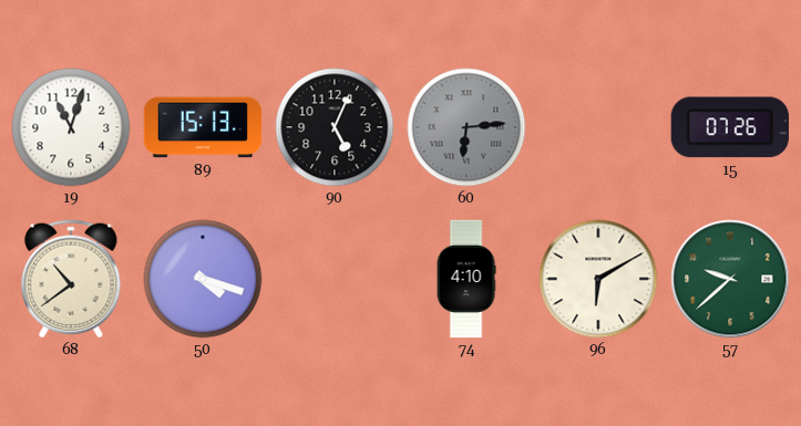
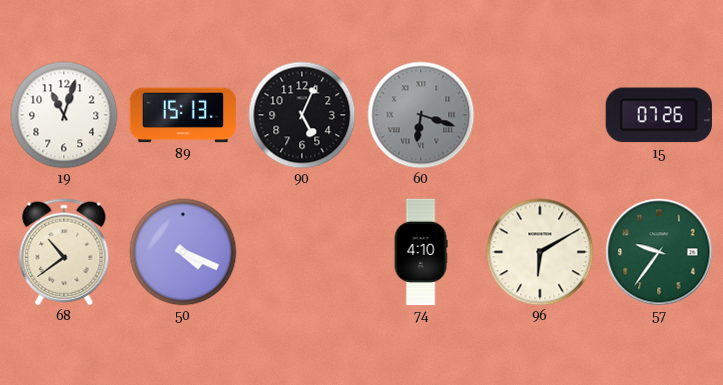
60: 6:14 -> 6:18 (421, 115)
50: 4:18 -> 4:19 (183, 252)
57: 9:38 -> 9:36 (659, 252)
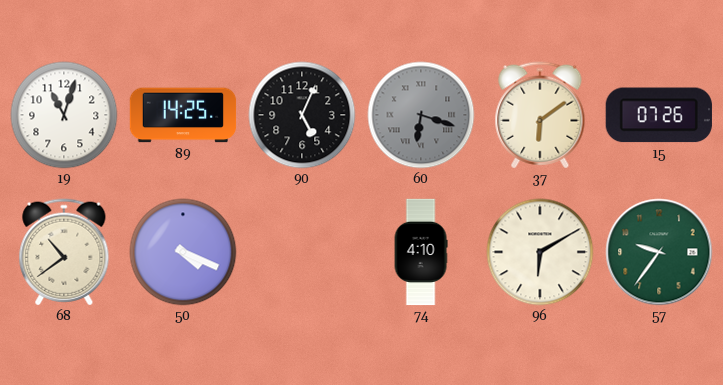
89: 15:13 -> 14:25 (183, 115)
37: none -> 6:09 (540, 115)
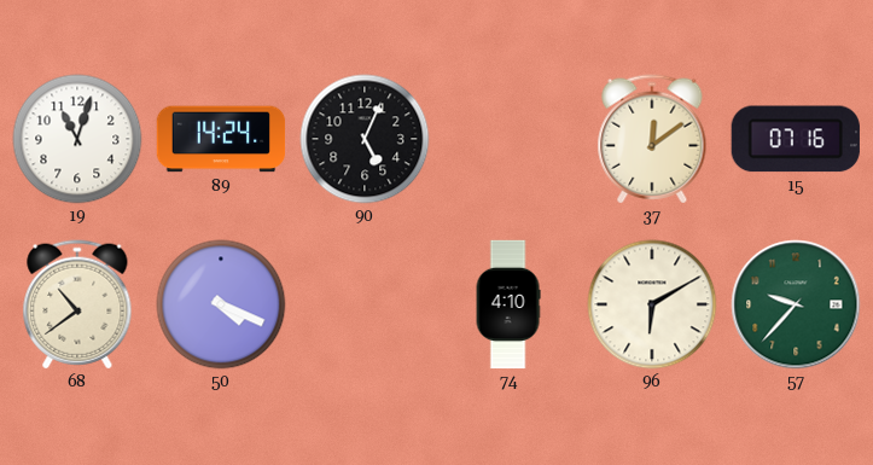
89: 14:25 -> 14:24 (221, 139)
60: 6:18 -> none (421, 115)
37: 6:09 -> 12:09 (652, 139)
15: 07:26 -> 07:16 (796, 139)
57: 9:36 -> 9:37 (796, 304)
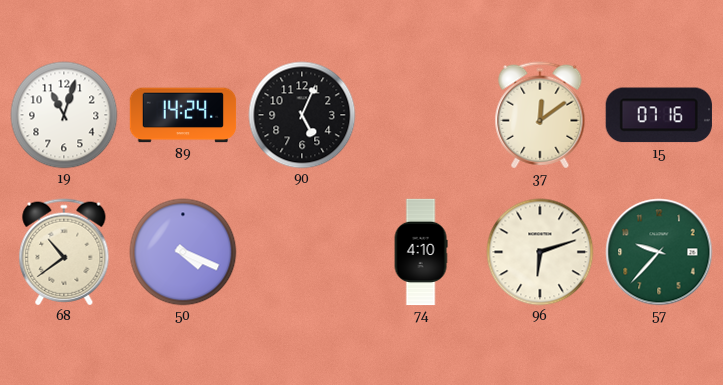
96: 6:10 -> 6:12 (540, 252)
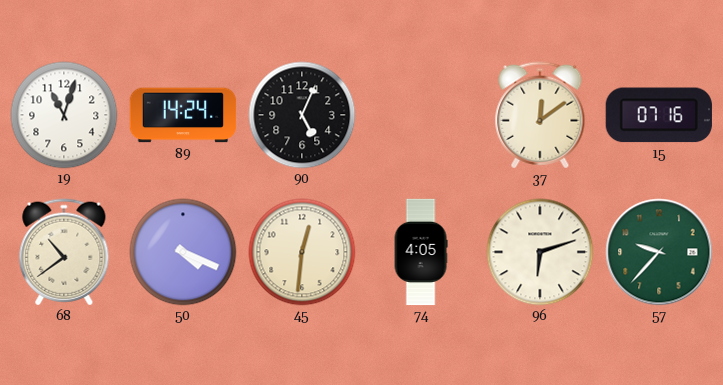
45: none -> 12:31 (302, 252)
74: 4:10 -> 4:05 (421, 252)
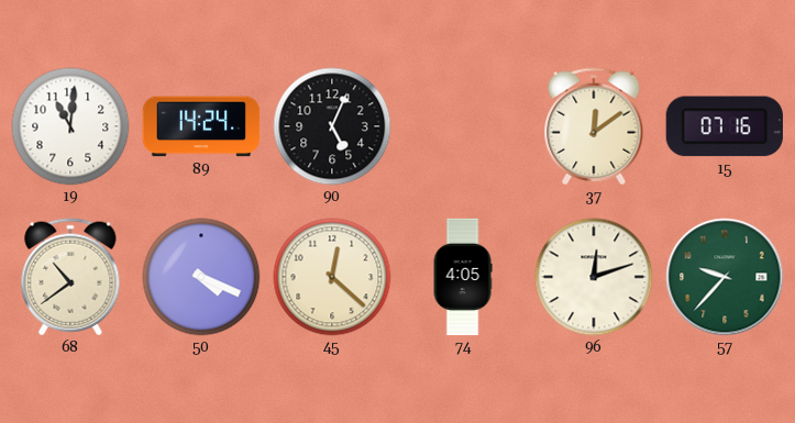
19: 11:03 -> 11:01 (70, 126)
45: 12:31 -> 12:22 (332, 277)
96: 6:12 -> 12:12 (594, 277)
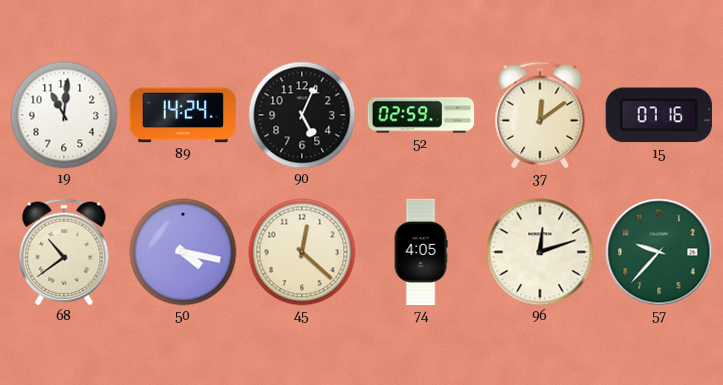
52: none -> 02:59 (421, 115)
50: 4:19 -> 4:17 (183, 252)
